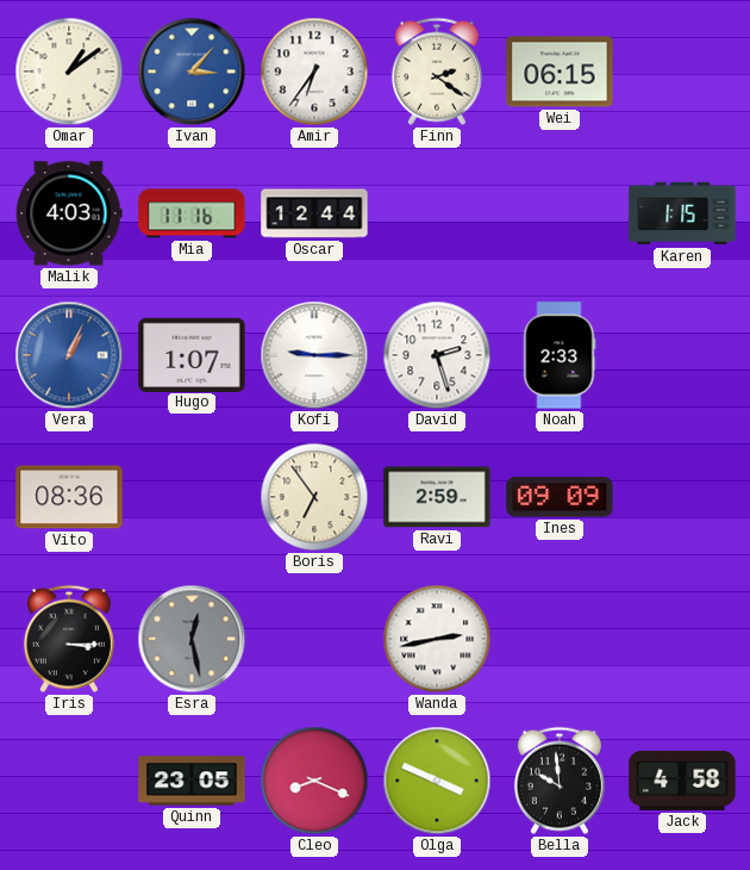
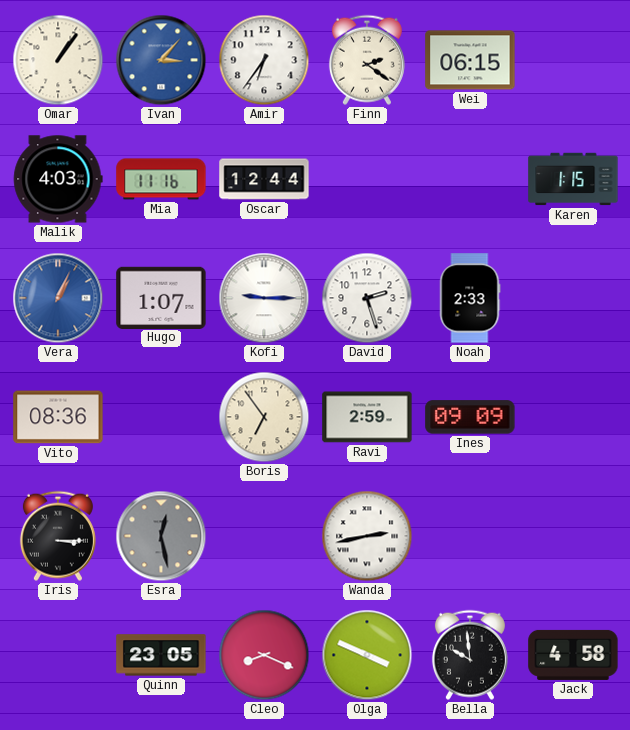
Omar: 1:09 -> 1:06 (58, 60)
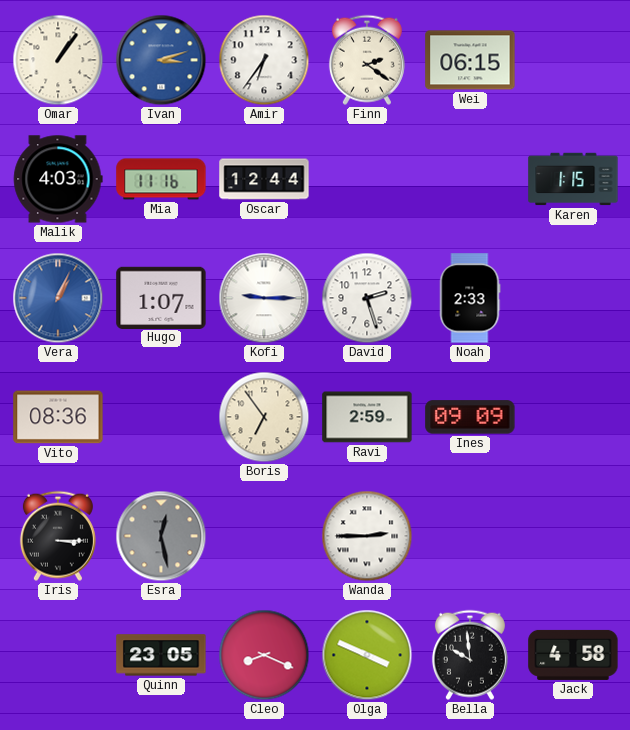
Ivan: 3:07 -> 3:12 (161, 60)
Wanda: 2:43 -> 2:45 (367, 536)
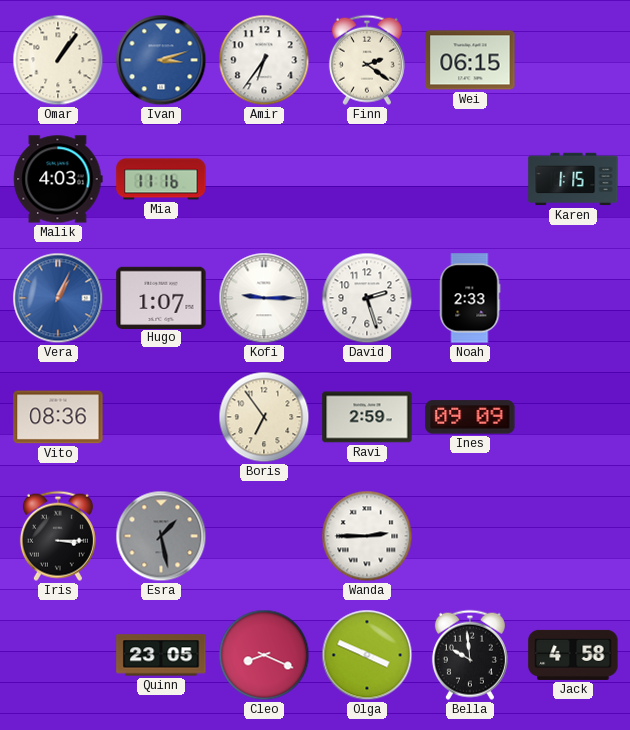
Oscar: 12:44 -> none (264, 179)
Esra: 12:28 -> 1:28 (161, 536)
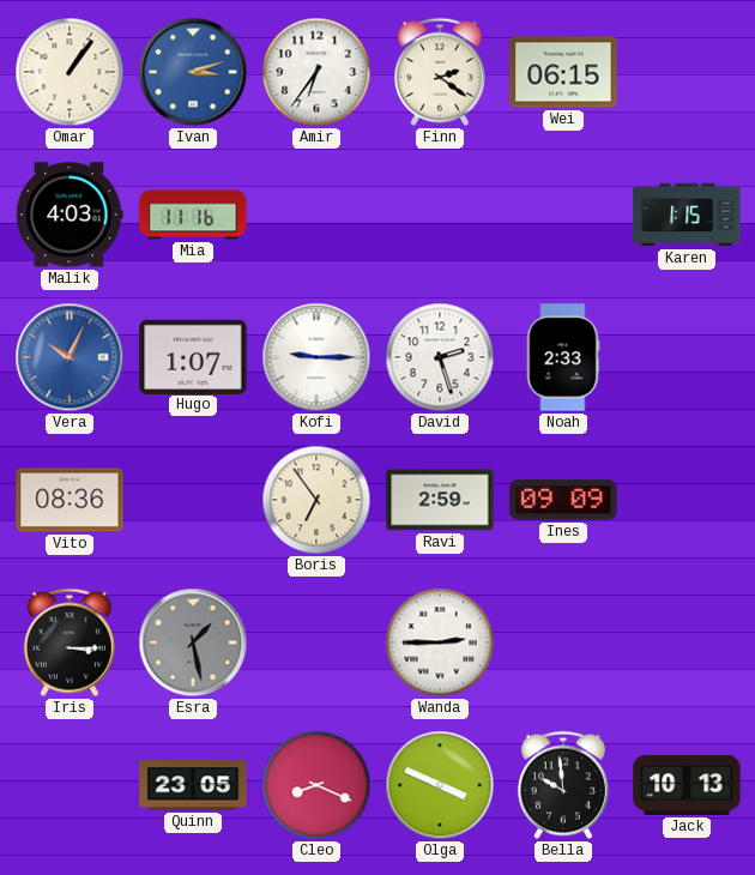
Vera: 1:04 -> 10:04 (70, 357)
Jack: 4:58 -> 10:13 (687, 785)
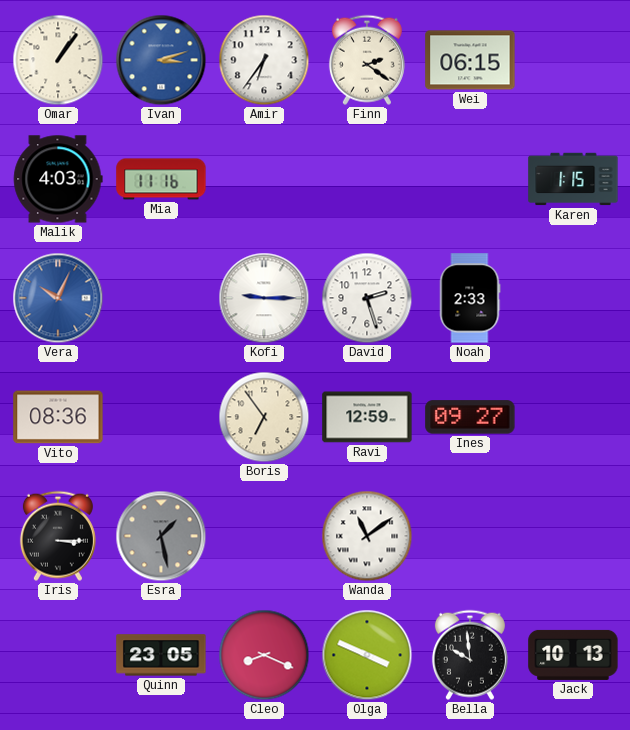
Hugo: 1:07 -> none (193, 356)
Ravi: 2:59 -> 12:59 (367, 417)
Ines: 09:09 -> 09:27 (470, 417)
Wanda: 2:45 -> 11:09 (367, 536)
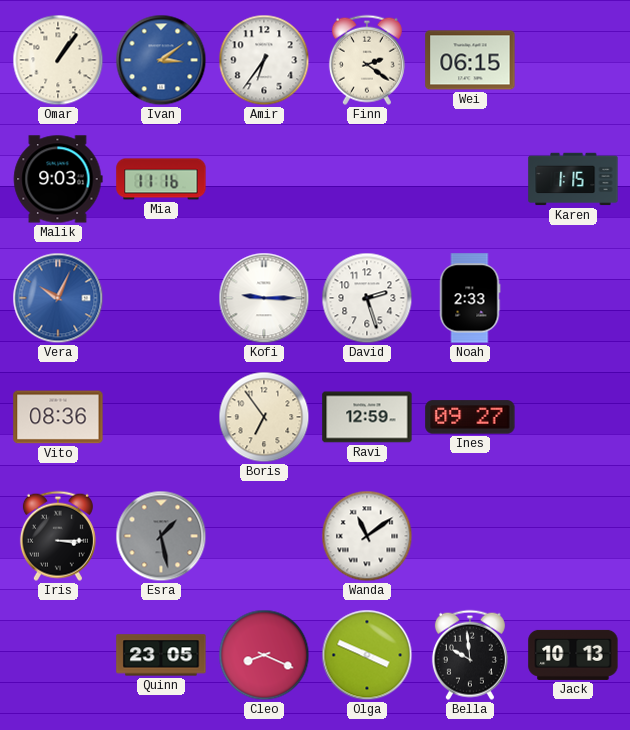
Ivan: 3:12 -> 3:09 (161, 60)
Malik: 4:03 -> 9:03 (58, 179)
